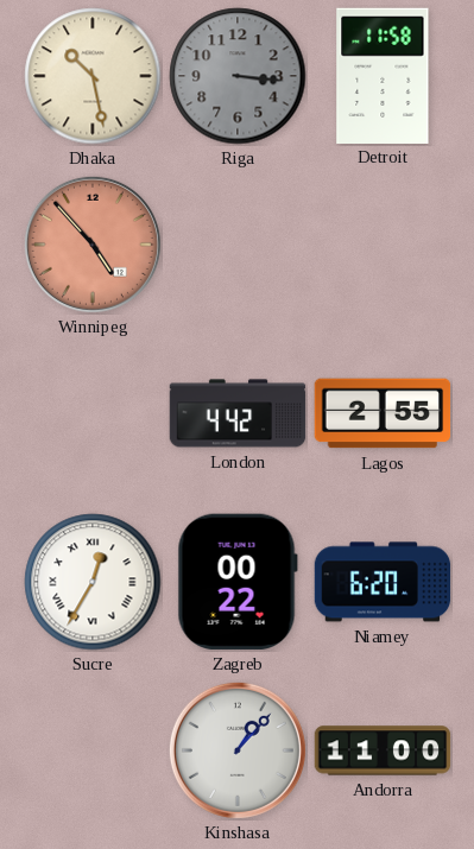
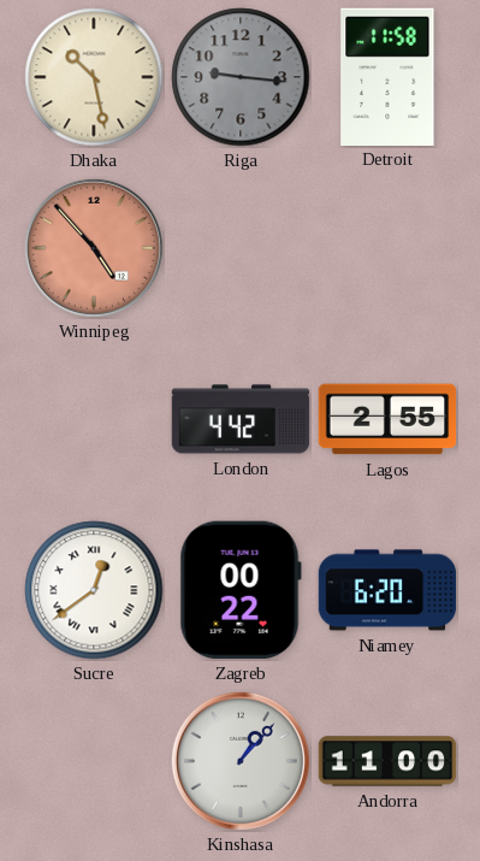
Riga: 3:16 -> 9:16 (241, 77)
Sucre: 12:35 -> 12:39 (94, 590)
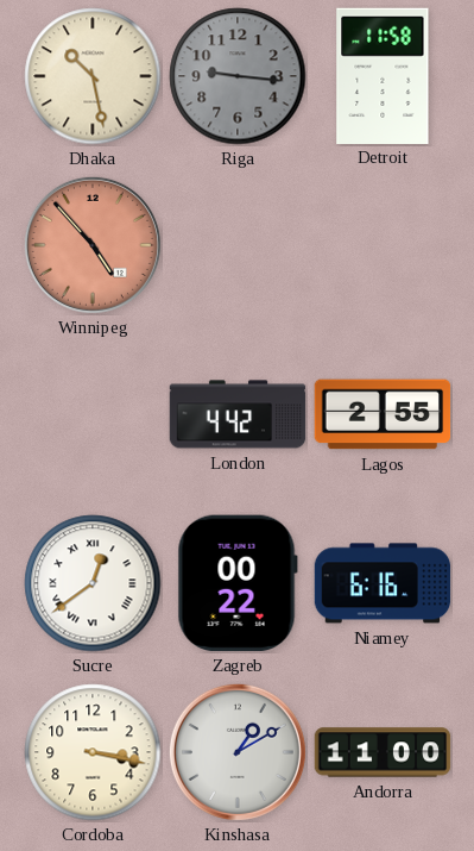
Niamey: 6:20 -> 6:16 (383, 583)
Cordoba: none -> 3:17 (93, 752)
Kinshasa: 1:07 -> 1:10 (238, 752)
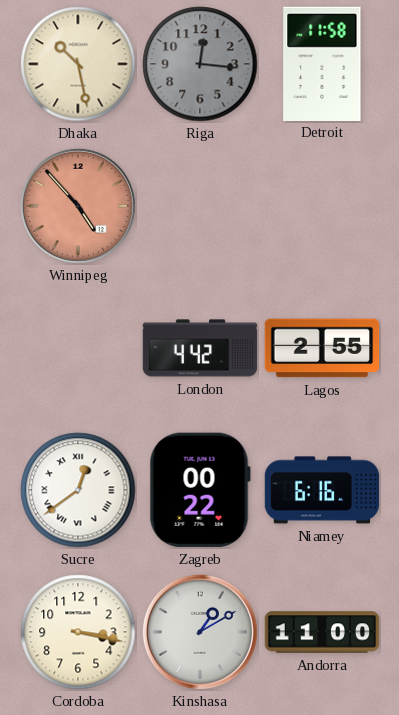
Riga: 9:16 -> 12:16 (200, 64)
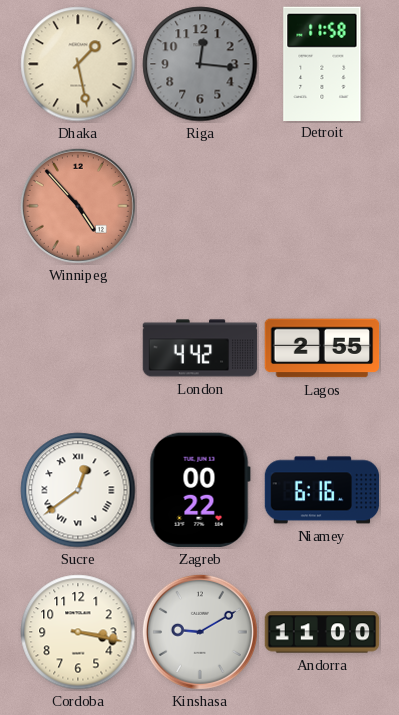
Dhaka: 10:28 -> 1:28 (78, 64)
Kinshasa: 1:10 -> 9:10 (200, 632)
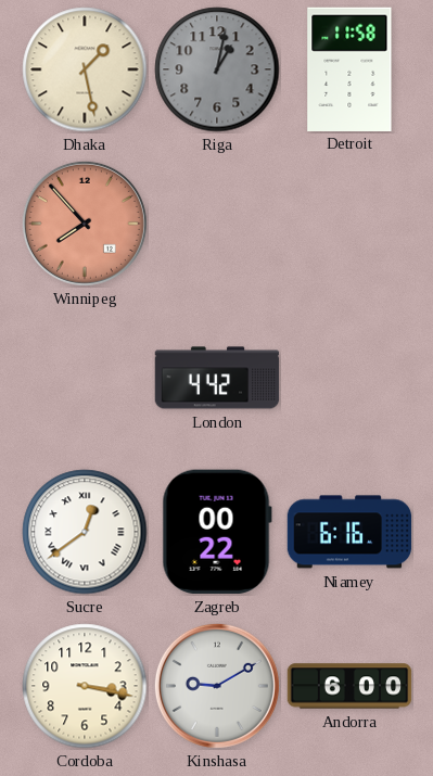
Riga: 12:16 -> 1:02 (217, 69)
Winnipeg: 4:53 -> 7:53 (85, 224)
Lagos: 2:55 -> none (322, 348)
Andorra: 11:00 -> 6:00 (349, 686)
